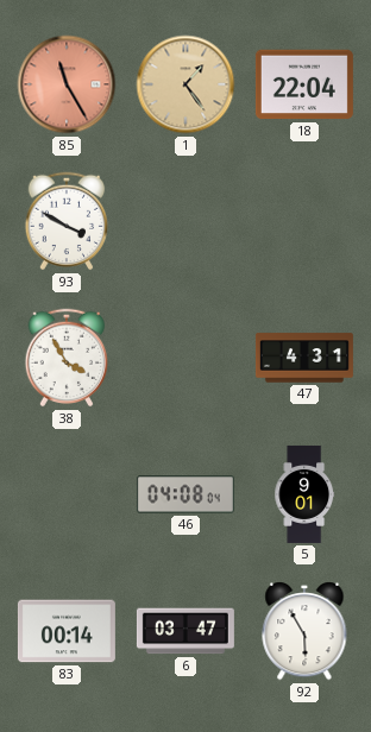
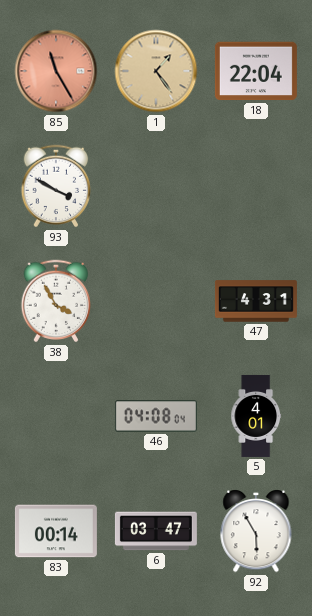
5: 9:01 -> 4:01 (256, 416)
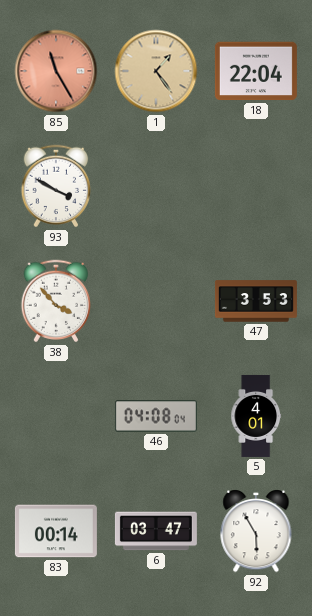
38: 3:55 -> 3:53 (56, 301)
47: 4:31 -> 3:53 (256, 301)
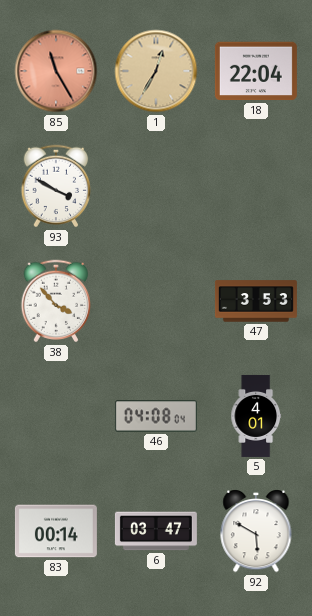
1: 1:24 -> 12:35 (156, 71)
92: 5:55 -> 5:50 (256, 531)
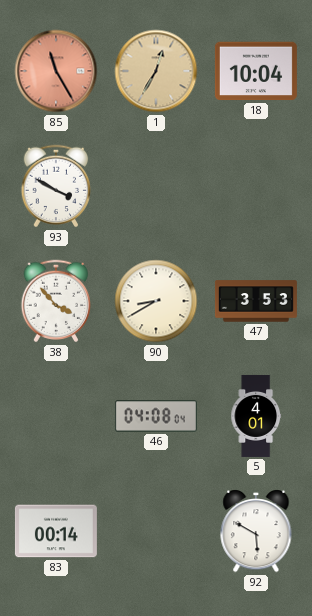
18: 22:04 -> 10:04 (256, 71)
90: none -> 8:40 (156, 301)
6: 03:47 -> none (156, 531)
